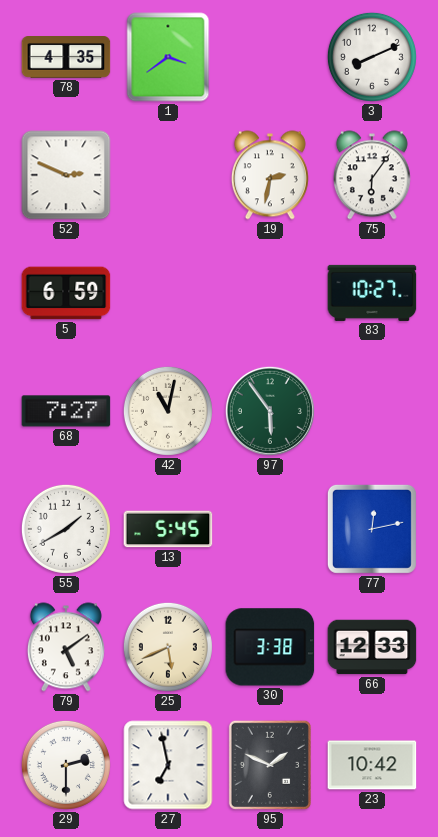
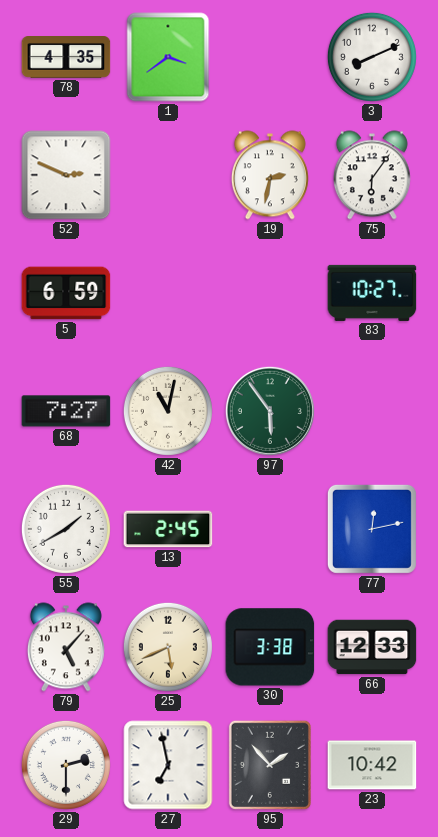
13: 5:45 -> 2:45 (168, 529)
79: 5:09 -> 5:07 (66, 647)
95: 1:49 -> 1:53 (270, 765)
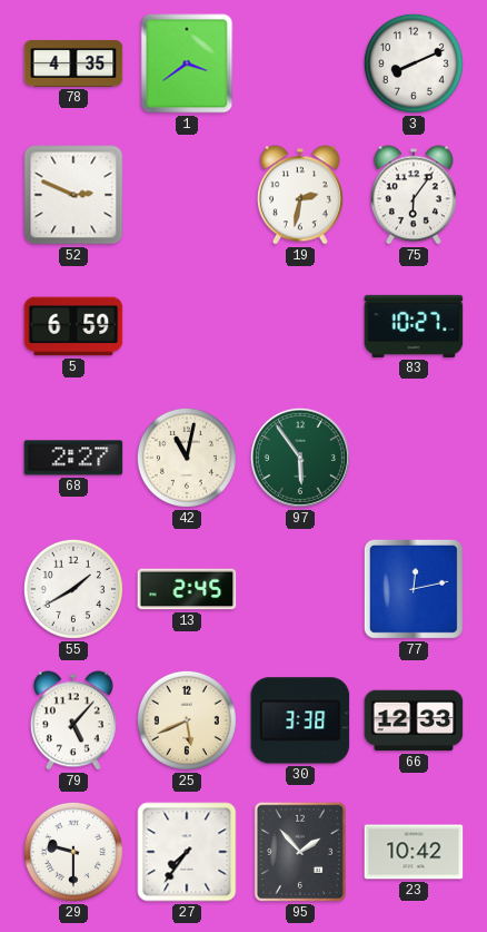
68: 7:27 -> 2:27 (73, 458)
29: 2:30 -> 9:30 (73, 852)
27: 6:58 -> 7:36 (187, 852)
